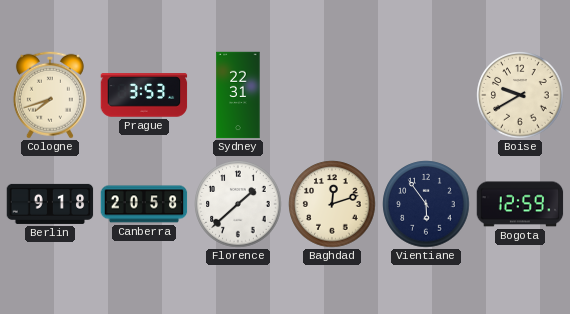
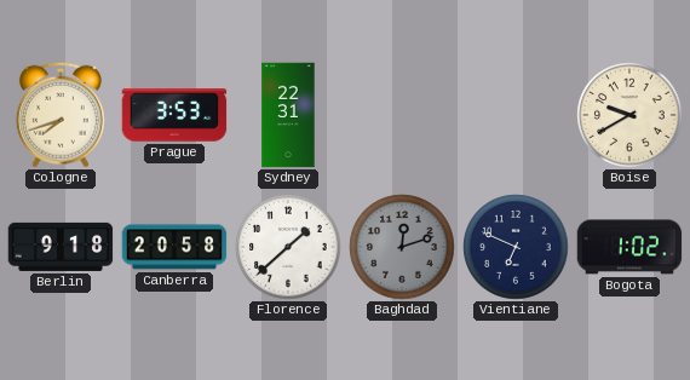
Baghdad dial: cream -> grey (402, 247)
Vientiane: 5:54 -> 6:49 (516, 247)
Bogota: 12:59 -> 1:02 (629, 247)
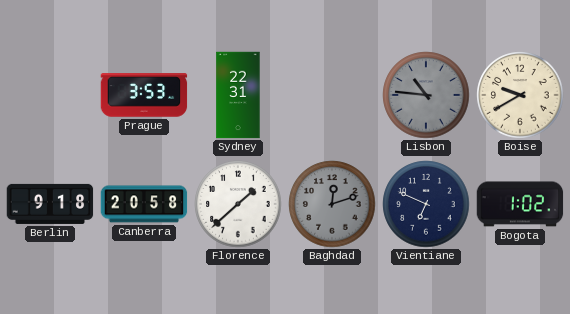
Cologne: 7:42 -> none (61, 115)
Lisbon: none -> 10:46 (426, 95)
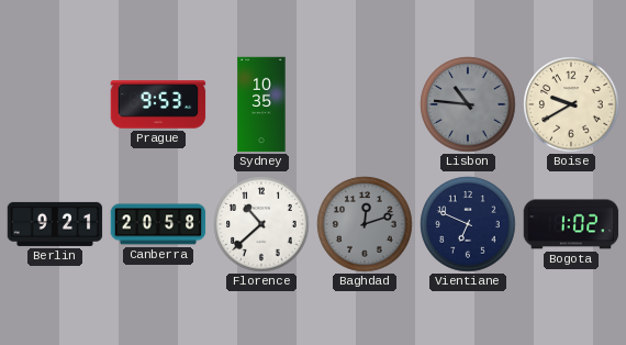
Prague: 3:53 -> 9:53 (158, 104)
Sydney: 22:31 -> 10:35 (261, 104)
Berlin: 9:18 -> 9:21 (55, 224)
Florence: 1:38 -> 10:38 (261, 224)
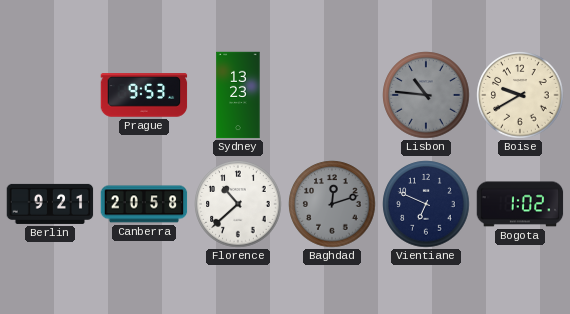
Sydney: 10:35 -> 13:23 (238, 95)
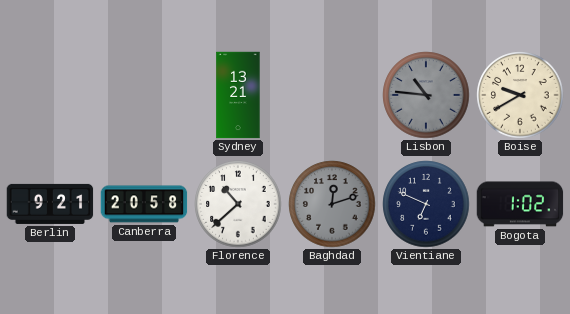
Prague: 9:53 -> none (144, 95)
Sydney: 13:23 -> 13:21 (238, 95)
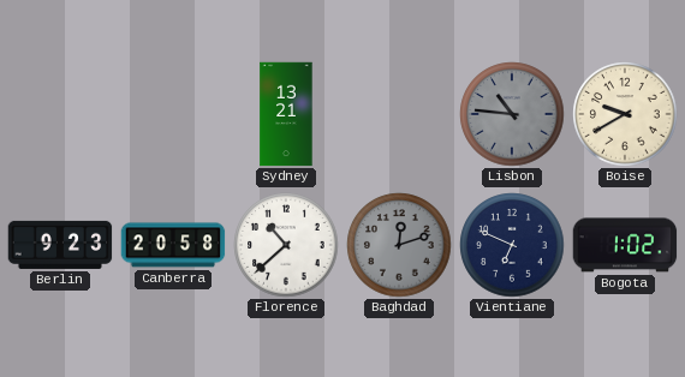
Berlin: 9:21 -> 9:23 (60, 245)
